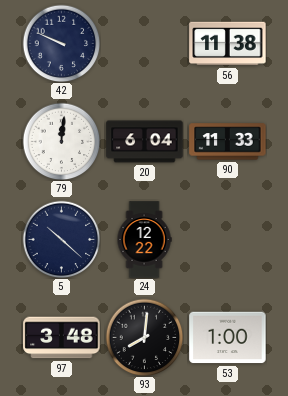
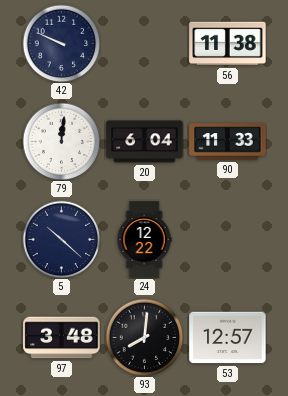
53: 1:00 -> 12:57 (228, 338)
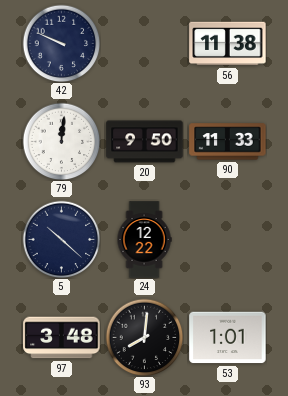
20: 6:04 -> 9:50 (145, 142)
53: 12:57 -> 1:01 (228, 338)
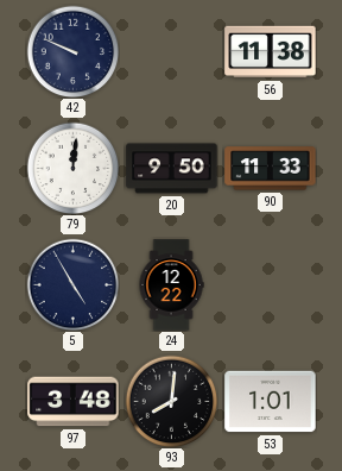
5: 10:22 -> 4:55 (72, 284)
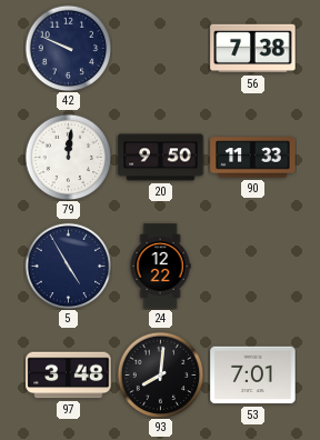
56: 11:38 -> 7:38 (253, 49)
53: 1:01 -> 7:01 (253, 376)
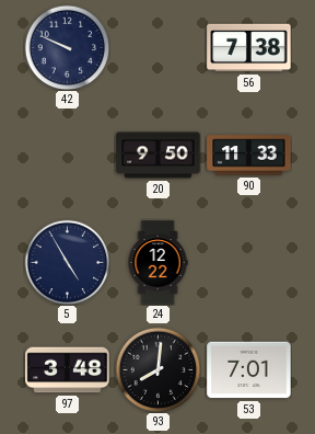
79: 12:01 -> none (68, 157)
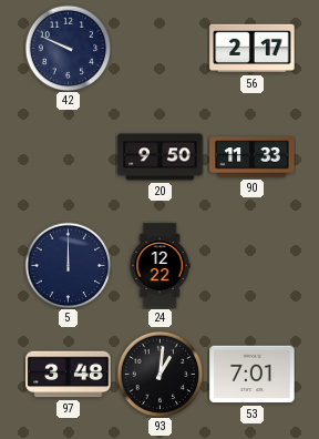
56: 7:38 -> 2:17 (253, 49)
5: 4:55 -> 12:00 (68, 265)
93: 8:01 -> 1:01 (159, 374)
